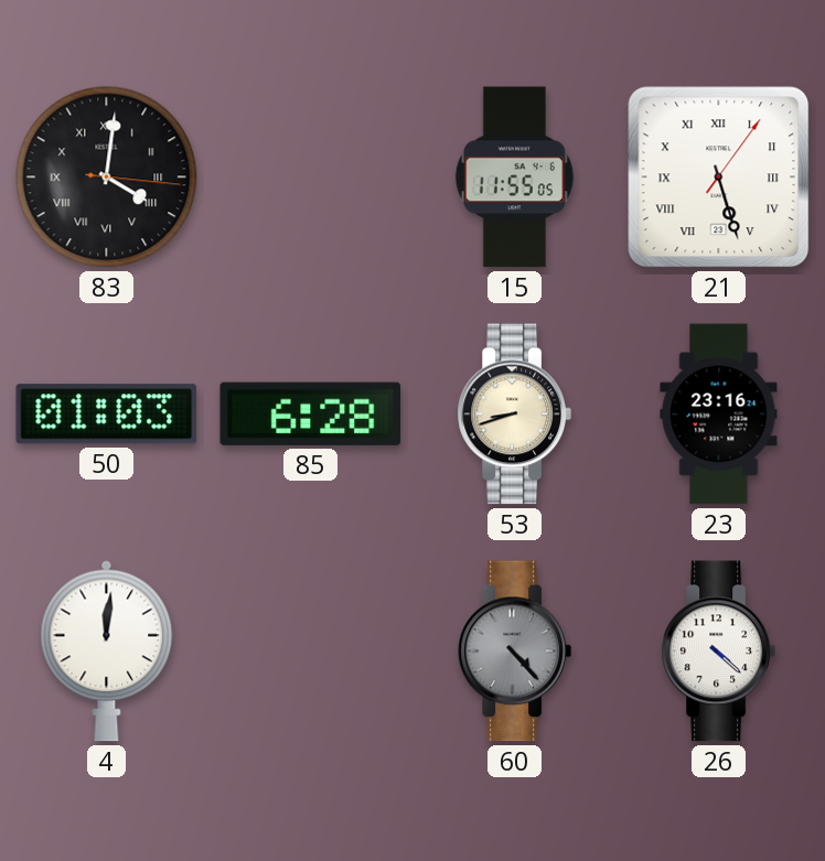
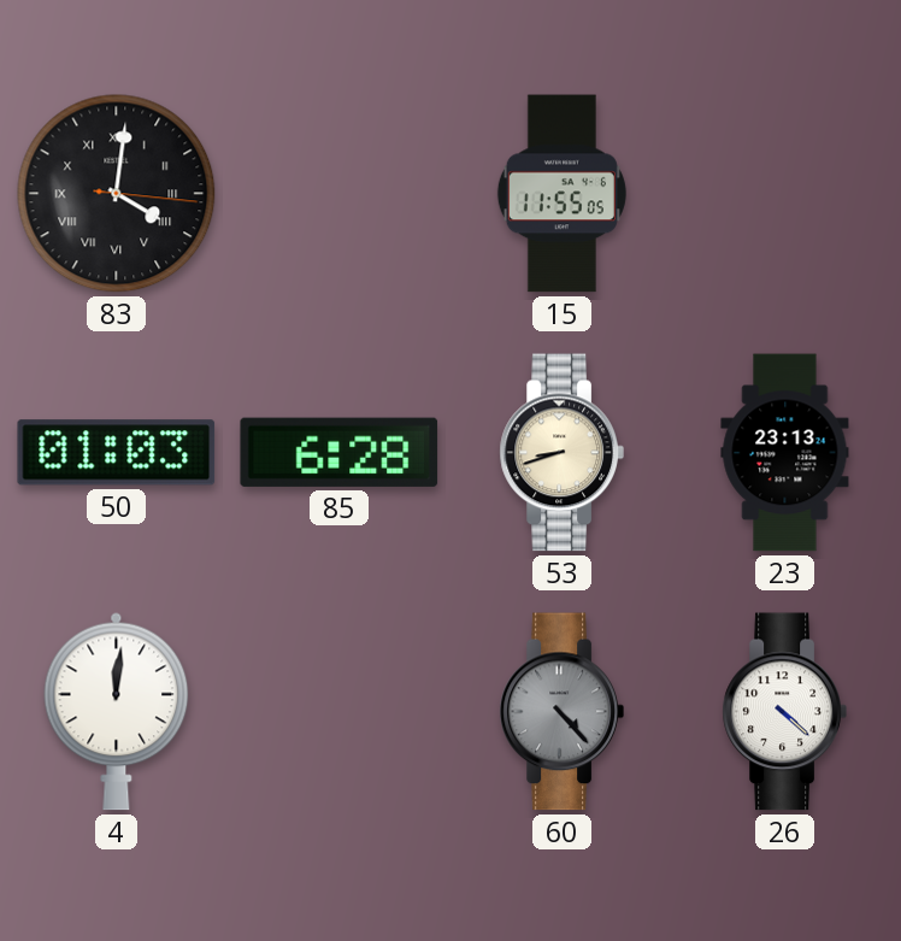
21: 5:27 -> none (719, 177)
23: 23:16 -> 23:13 (785, 453)
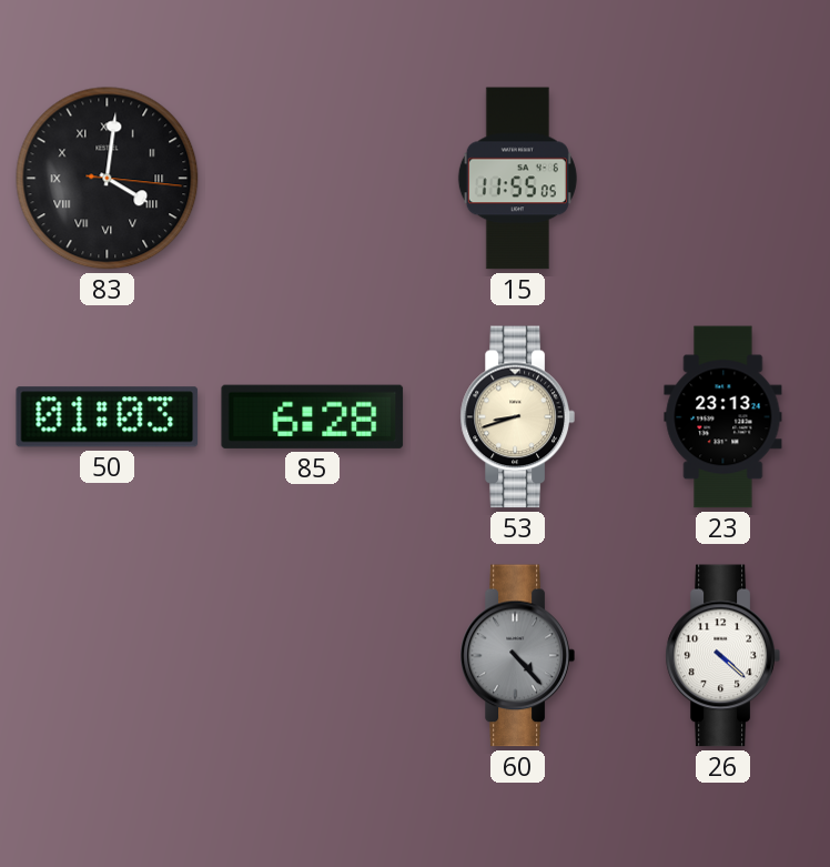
4: 12:01 -> none (117, 711)
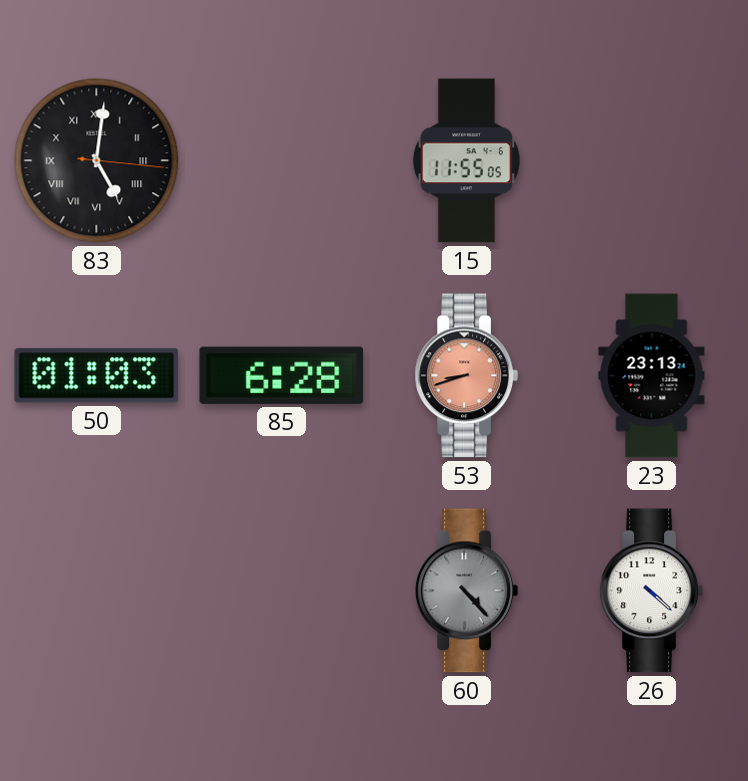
83: 4:01 -> 5:01 (97, 161)
53 dial: cream -> salmon (466, 376)
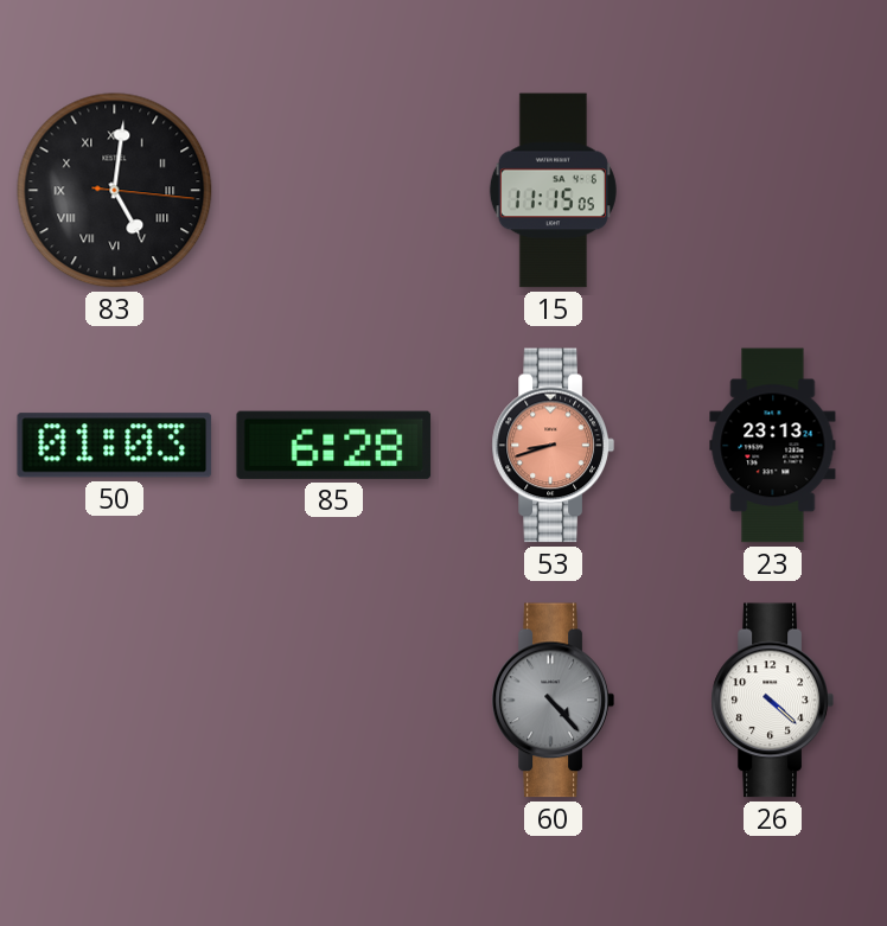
15: 11:55 -> 11:15 (553, 191)
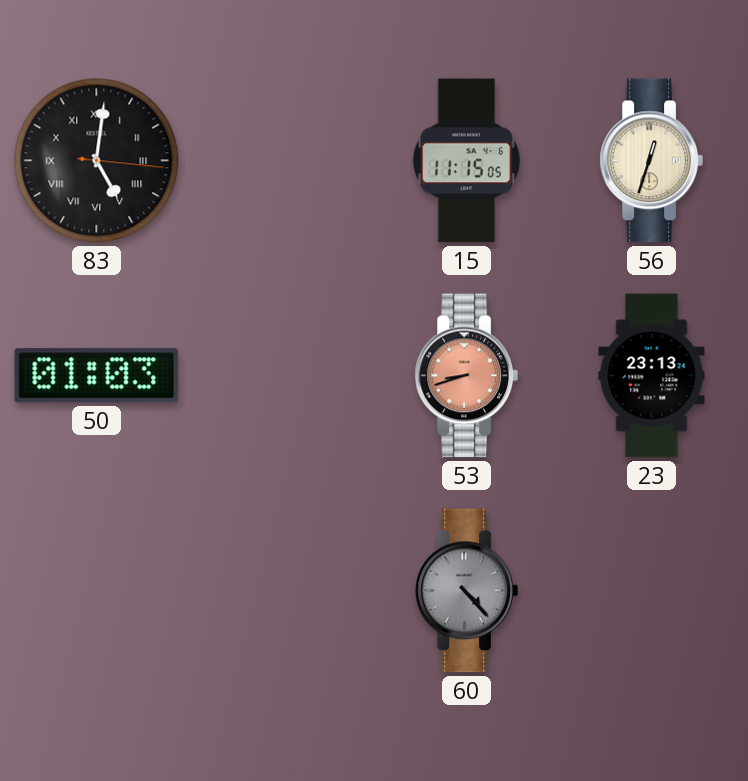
56: none -> 12:33 (651, 161)
85: 6:28 -> none (334, 445)
26: 4:22 -> none (772, 701)
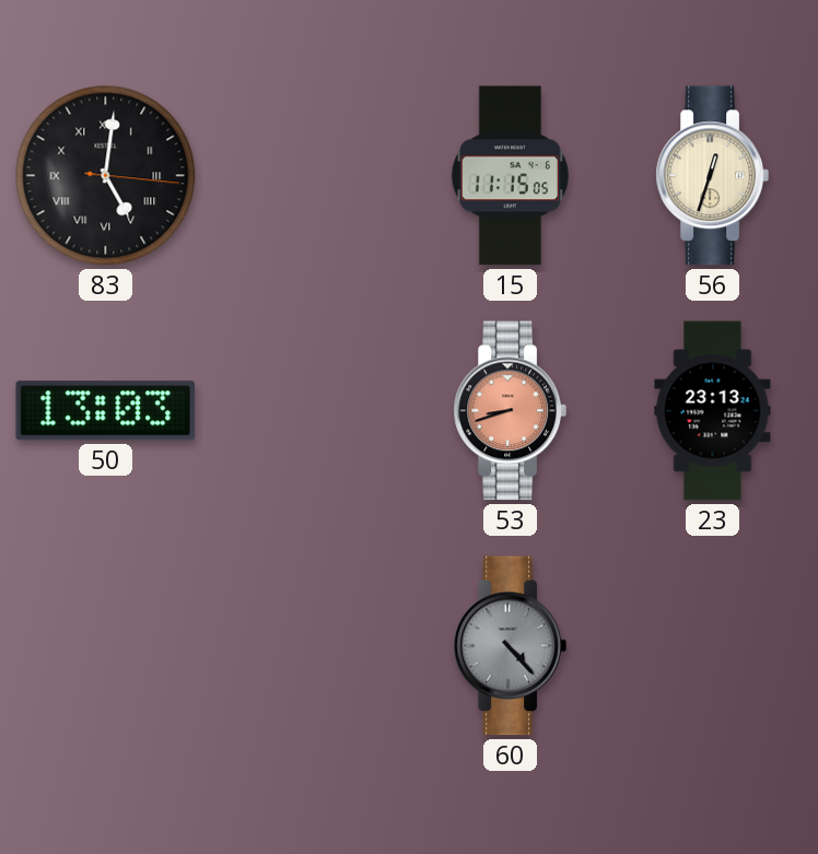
50: 01:03 -> 13:03 (106, 411)
